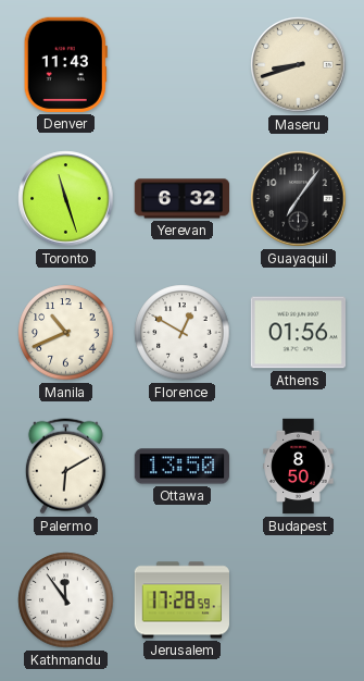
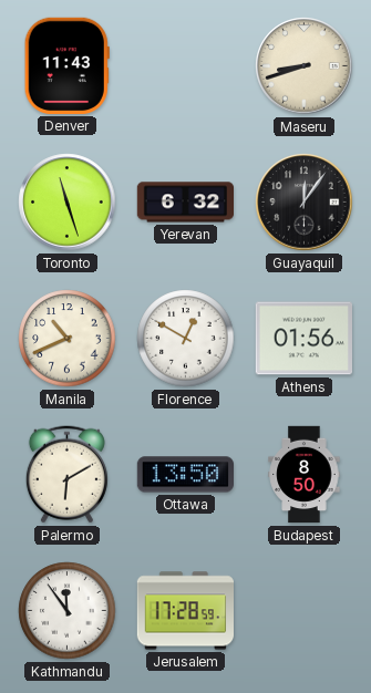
Guayaquil: 7:06 -> 12:06 (305, 203)
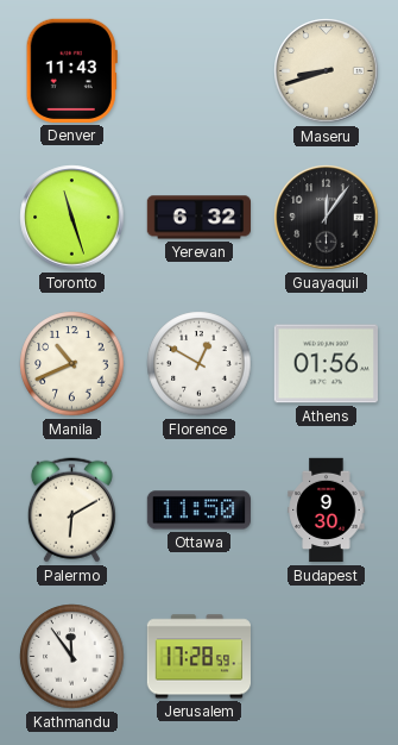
Ottawa: 13:50 -> 11:50 (198, 511)
Budapest: 8:50 -> 9:30 (327, 511)
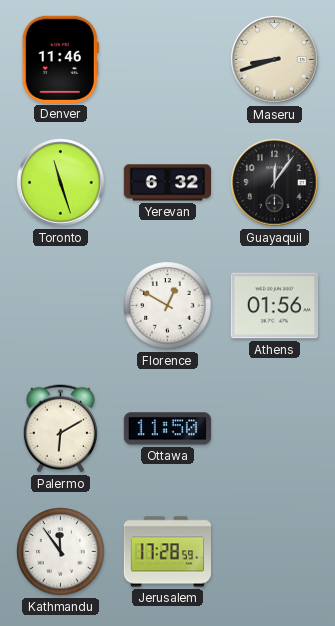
Denver: 11:43 -> 11:46 (60, 59)
Manila: 10:41 -> none (72, 364)
Budapest: 9:30 -> none (327, 511)
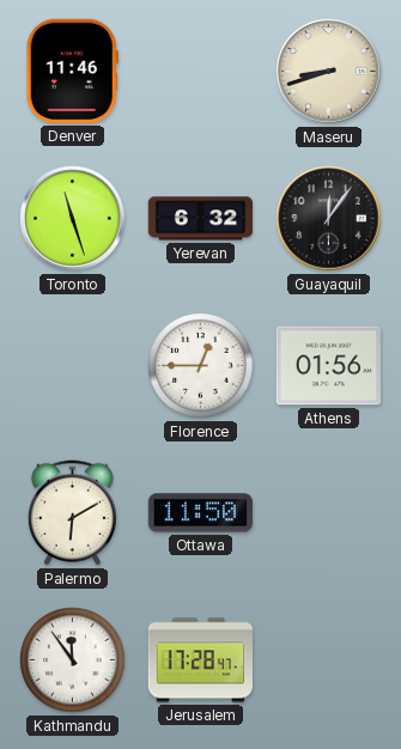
Florence: 12:50 -> 12:45 (201, 366)
Jerusalem: 17:28:59 -> 17:28:47 (200, 660)
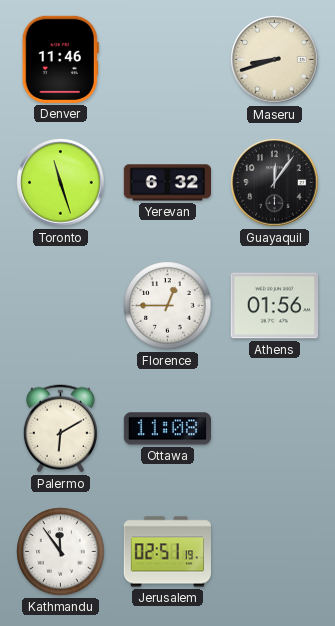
Ottawa: 11:50 -> 11:08 (167, 429)
Jerusalem: 17:28 -> 02:51 (167, 552)
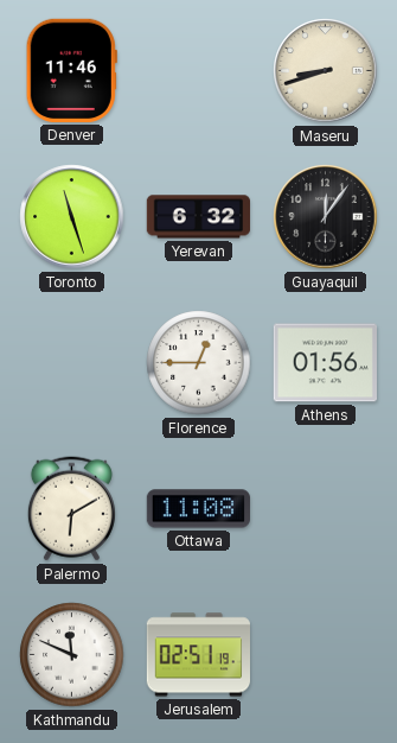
Kathmandu: 11:54 -> 11:49 (72, 655)
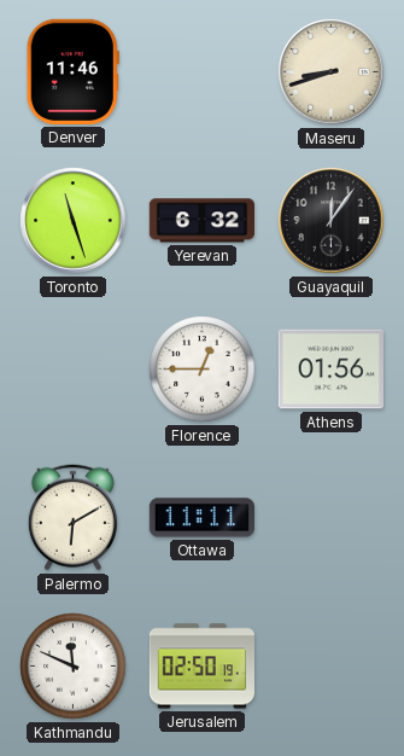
Ottawa: 11:08 -> 11:11 (201, 518)
Jerusalem: 02:51 -> 02:50 (201, 667)
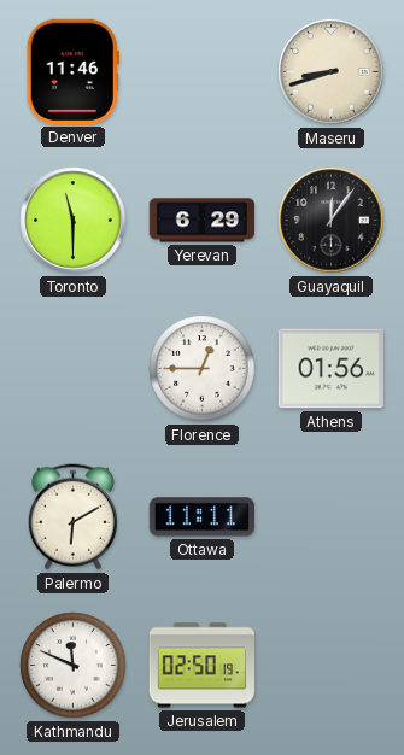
Toronto: 11:27 -> 11:30 (74, 221)
Yerevan: 6:32 -> 6:29 (201, 221)
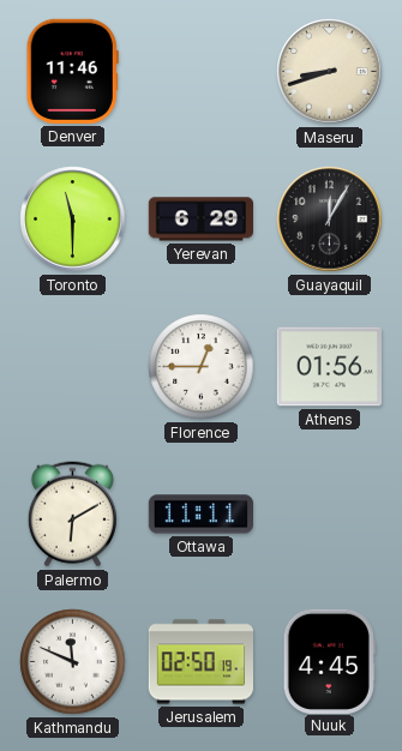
Guayaquil: 12:06 -> 12:05 (330, 220)
Nuuk: none -> 4:45 (329, 661)
